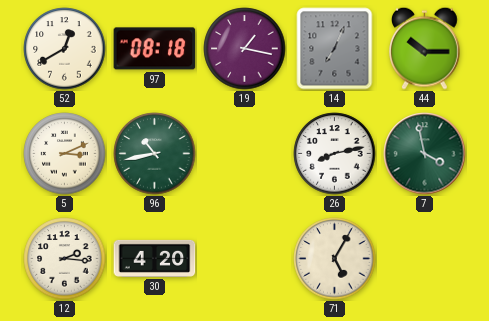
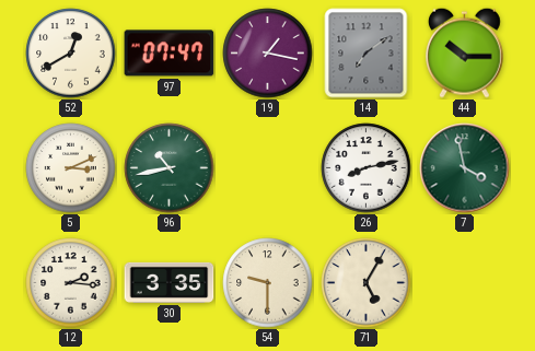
97: 08:18 -> 07:47 (170, 54)
14: 7:04 -> 7:09 (367, 54)
30: 4:20 -> 3:35 (170, 282)
54: none -> 9:30 (268, 283)
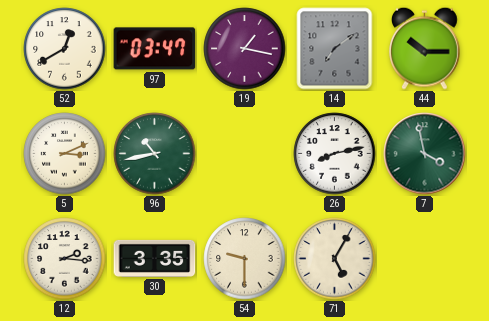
97: 07:47 -> 03:47 (155, 49)
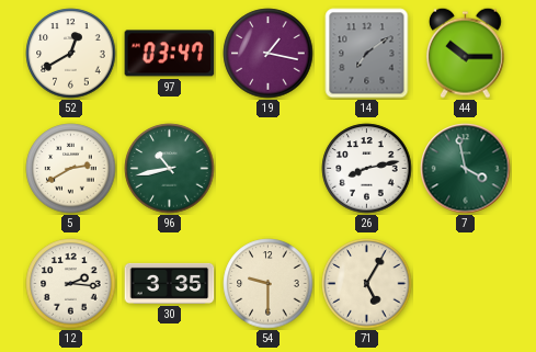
5: 3:11 -> 2:40 (71, 169)
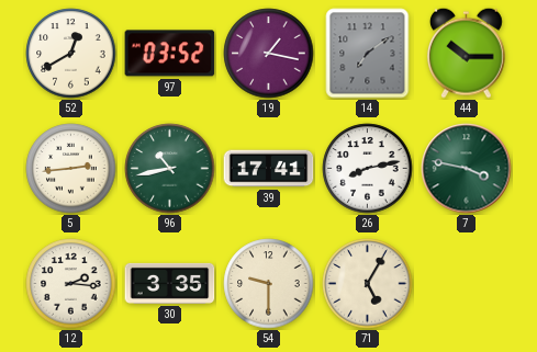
97: 03:47 -> 03:52 (170, 54)
5: 2:40 -> 2:44 (71, 169)
39: none -> 17:41 (269, 169)
7: 3:58 -> 3:47 (467, 169)
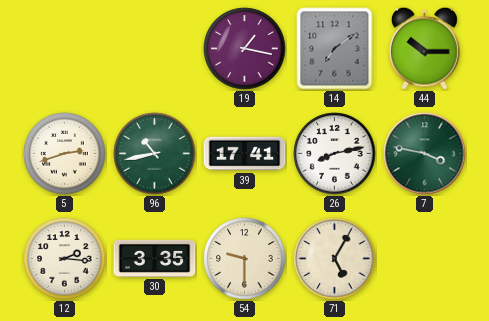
52: 12:40 -> none (71, 54)
97: 03:52 -> none (170, 54)
5: 2:44 -> 2:42 (65, 154)
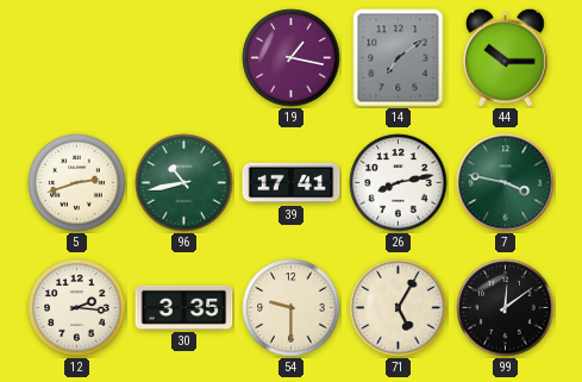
99: none -> 12:09 (506, 308)
